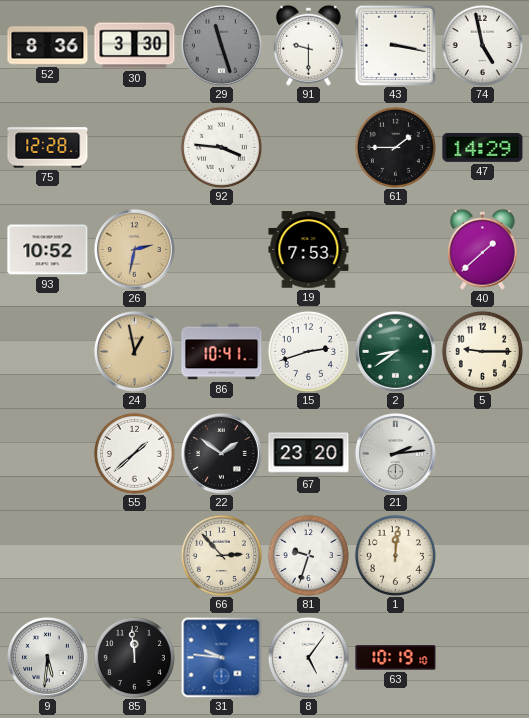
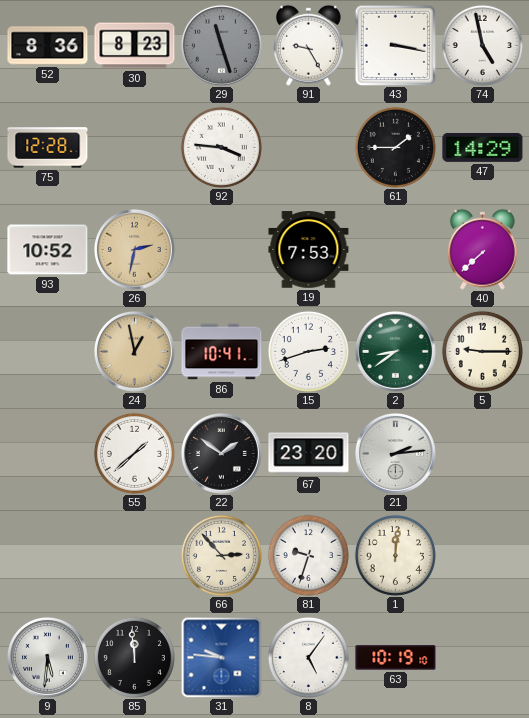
30: 3:30 -> 8:23 (135, 46)
91: 9:30 -> 9:25 (308, 45)
40: 1:38 -> 7:38 (482, 249)
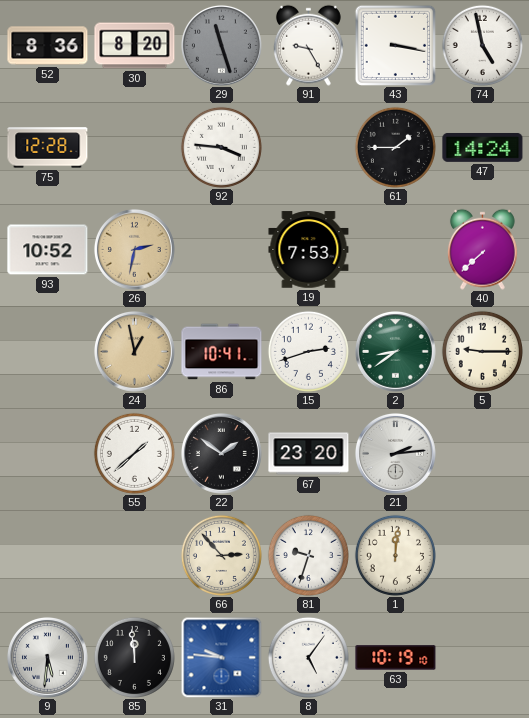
30: 8:23 -> 8:20 (135, 46)
47: 14:29 -> 14:24 (483, 147)
